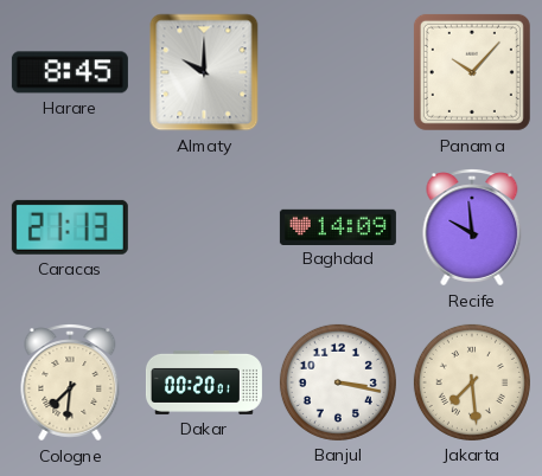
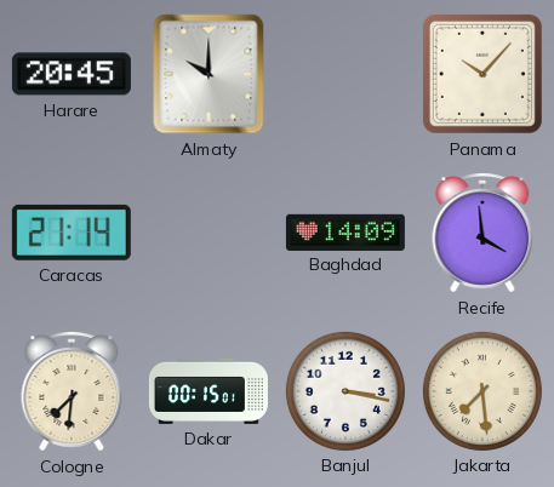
Harare: 8:45 -> 20:45 (72, 74)
Caracas: 21:13 -> 21:14 (72, 233)
Recife: 9:59 -> 3:59 (482, 233)
Dakar: 00:20 -> 00:15 (209, 391)
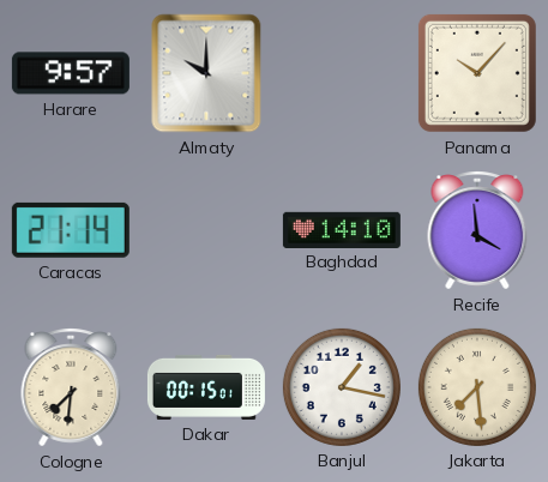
Harare: 20:45 -> 9:57 (71, 73)
Baghdad: 14:09 -> 14:10 (342, 229)
Banjul: 3:17 -> 1:17 (342, 387)
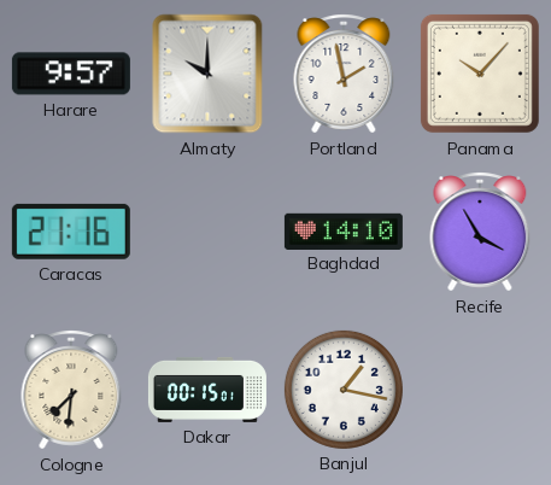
Portland: none -> 1:58 (344, 74)
Caracas: 21:14 -> 21:16 (71, 232)
Recife: 3:59 -> 3:55 (480, 232)
Jakarta: 7:29 -> none (477, 387)
